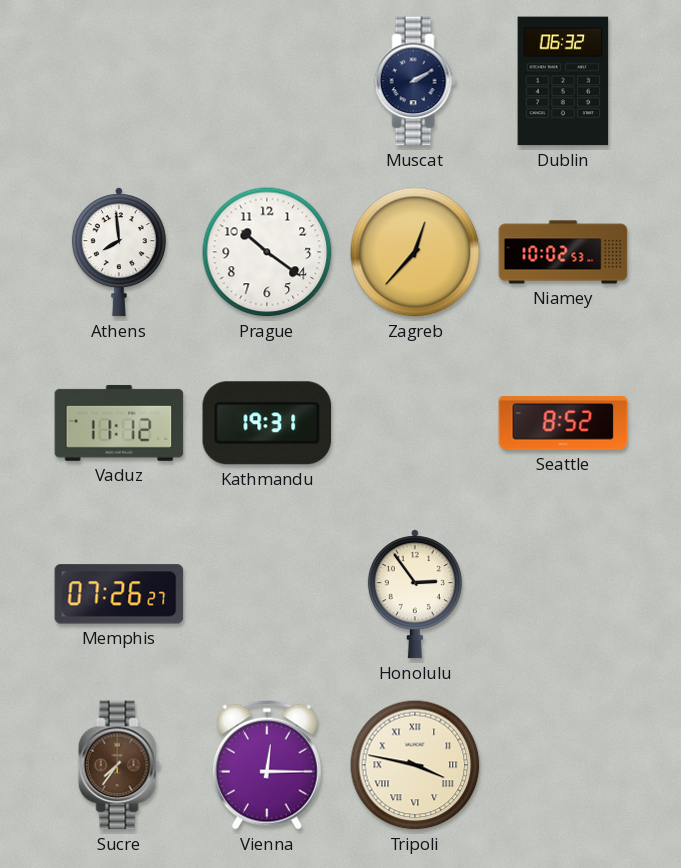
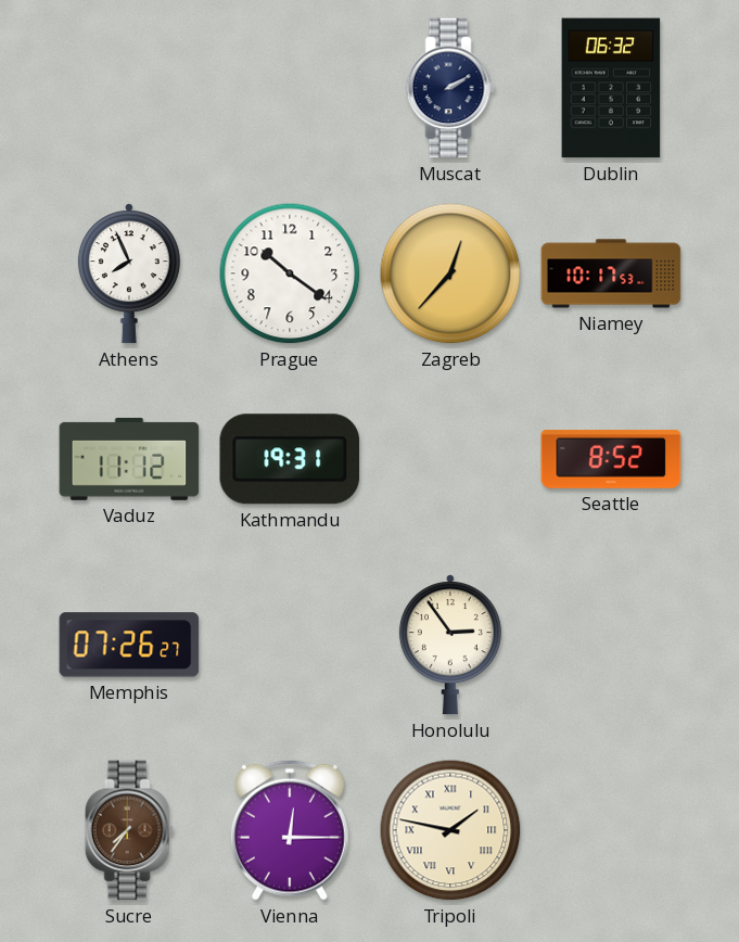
Athens: 7:59 -> 7:56 (129, 273)
Niamey: 10:02 -> 10:17 (611, 273)
Tripoli: 3:47 -> 1:47 (450, 830)
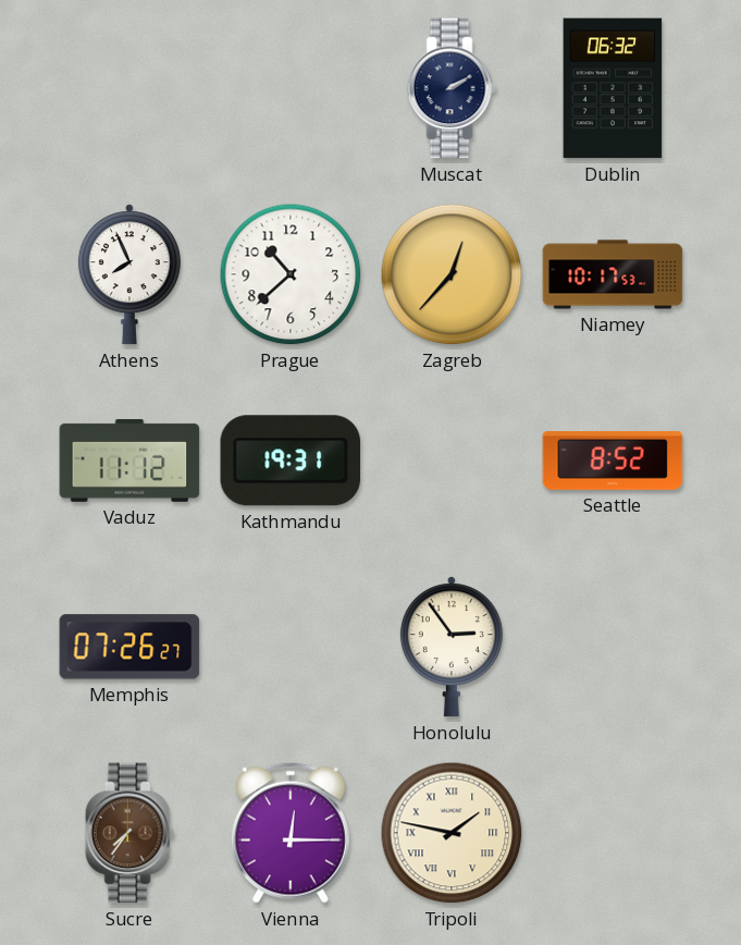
Prague: 10:21 -> 10:38 (291, 274)
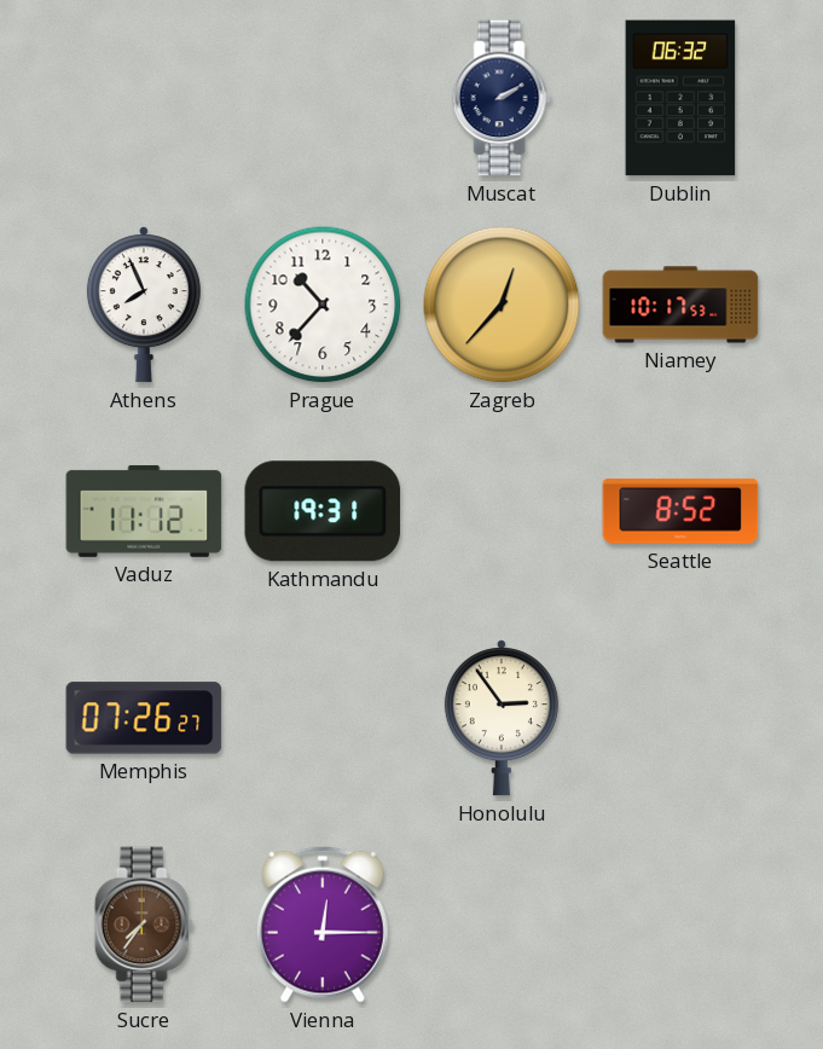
Prague: 10:38 -> 10:37 (323, 305)
Tripoli: 1:47 -> none (452, 833)
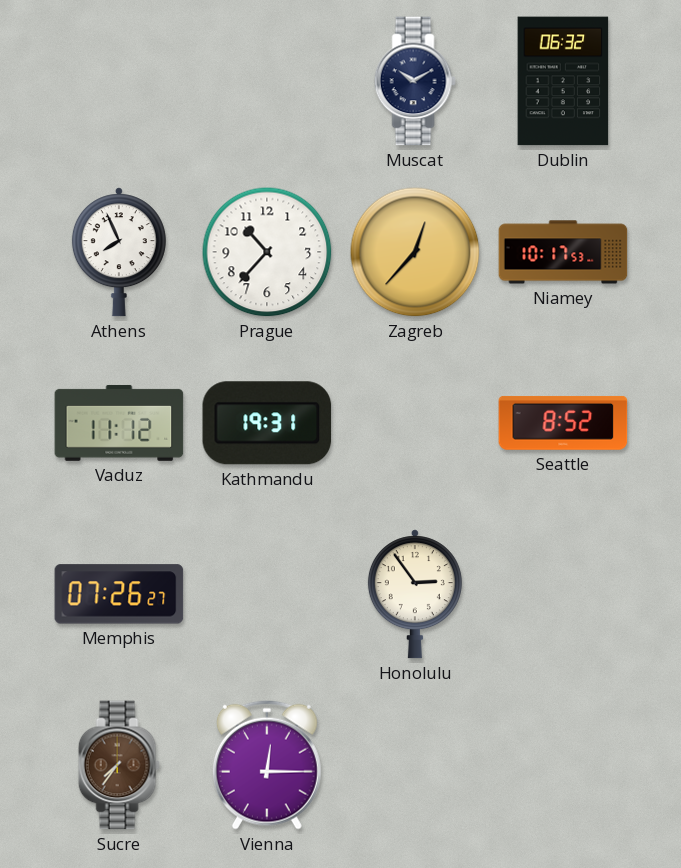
Muscat: 2:10 -> 10:10 (415, 81)
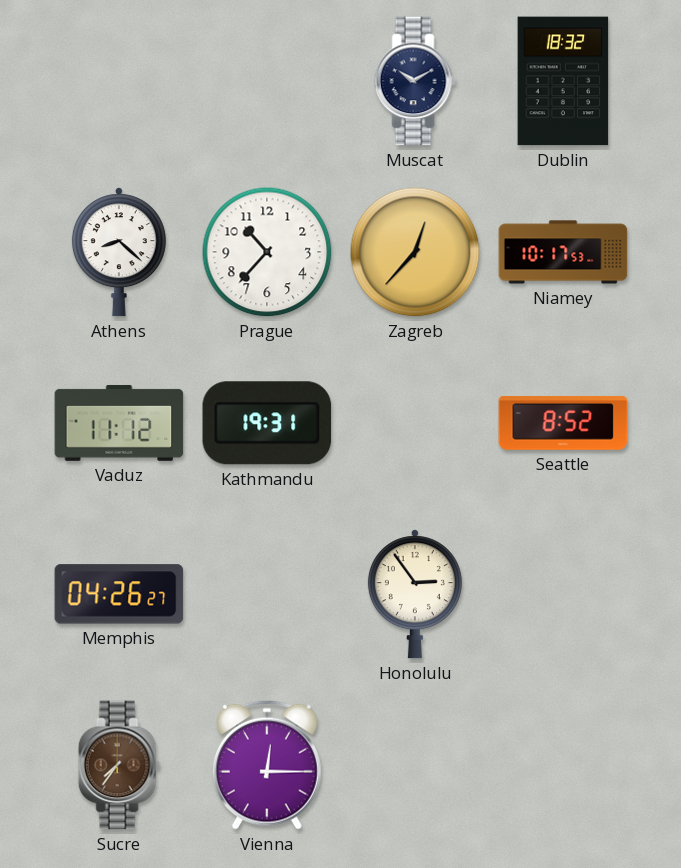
Dublin: 06:32 -> 18:32 (563, 81)
Athens: 7:56 -> 8:22 (119, 252)
Memphis: 07:26 -> 04:26 (119, 594)
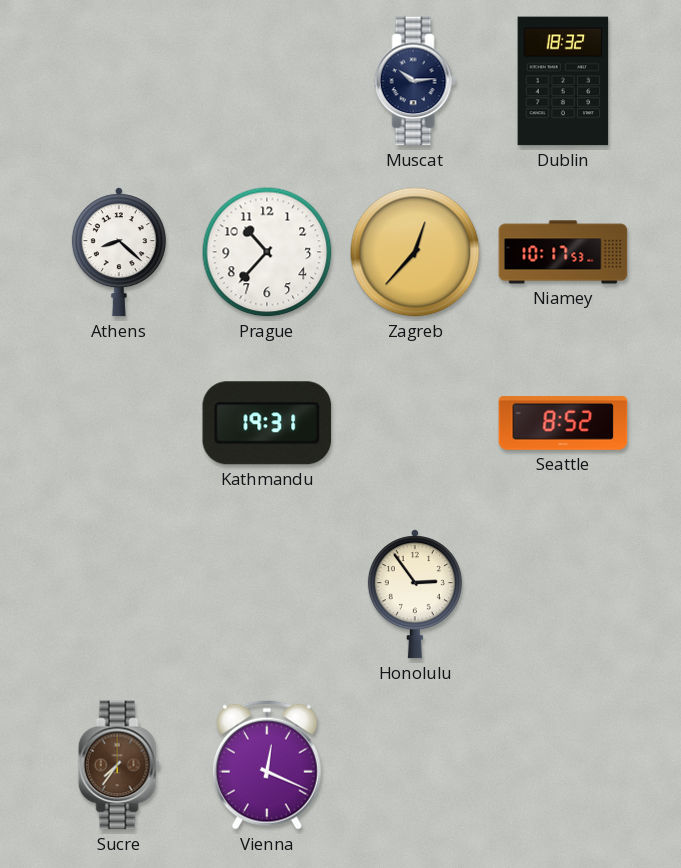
Muscat: 10:10 -> 10:14 (415, 81)
Vaduz: 11:12 -> none (119, 423)
Memphis: 04:26 -> none (119, 594)
Vienna: 12:15 -> 12:19 (267, 765)
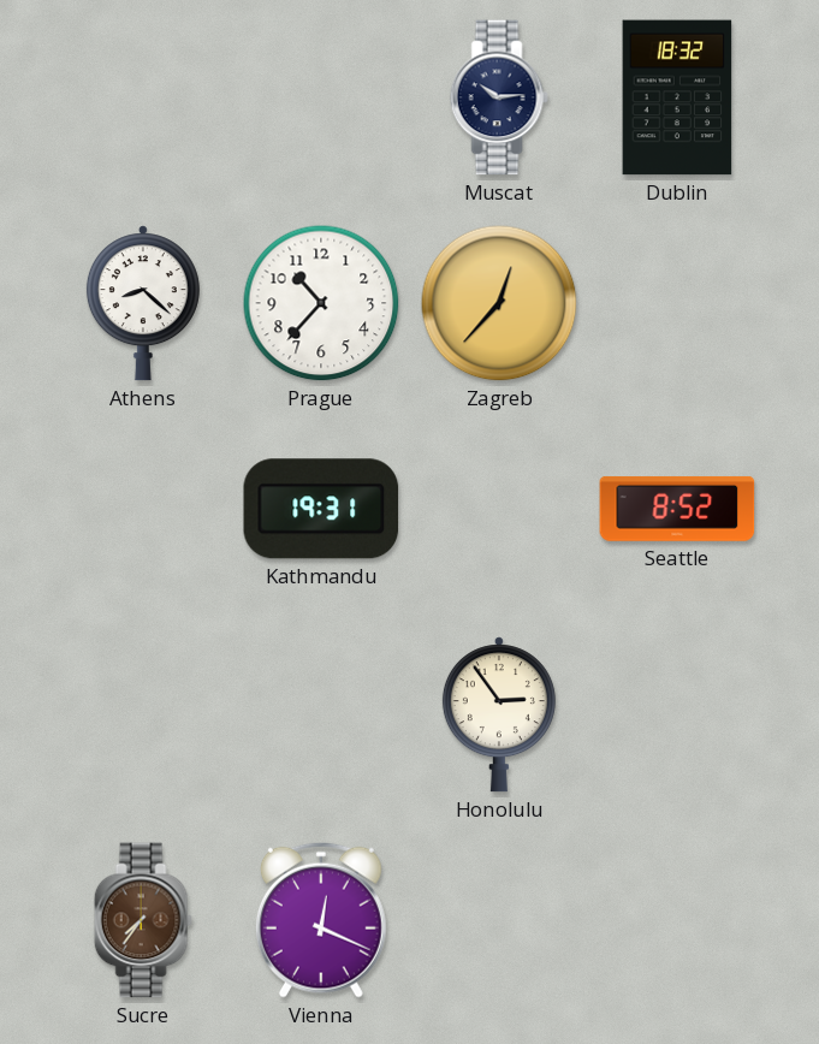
Niamey: 10:17 -> none (563, 252)
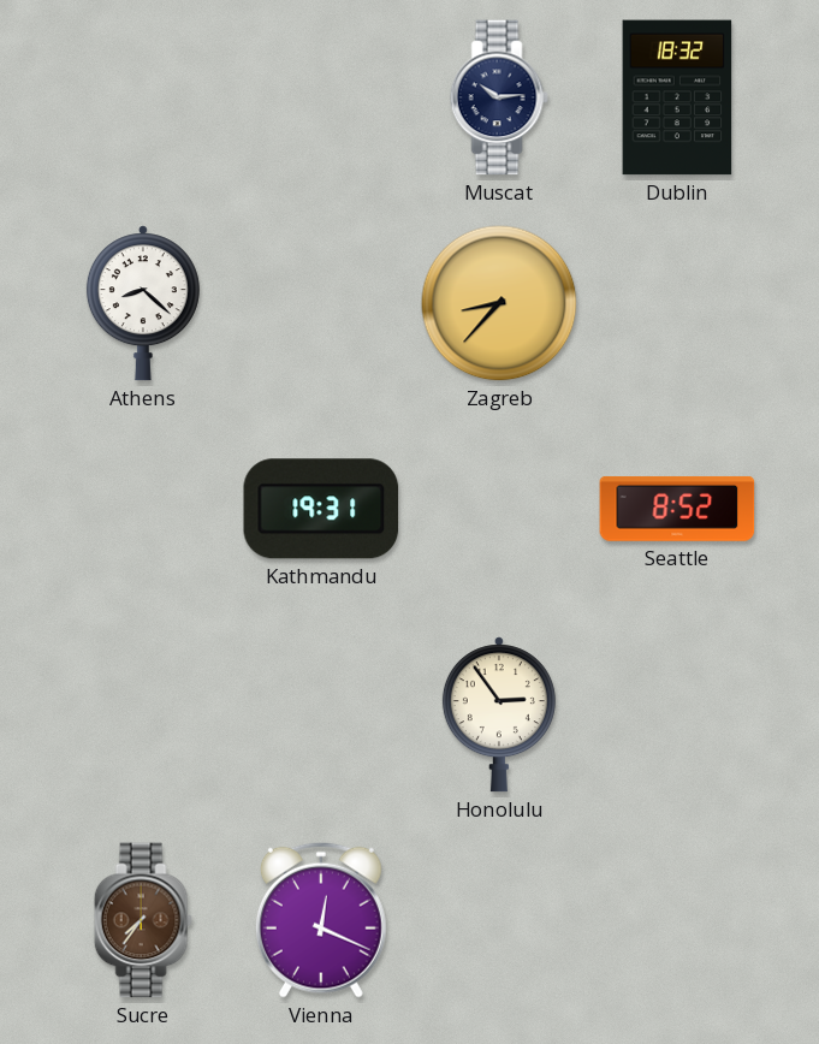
Prague: 10:37 -> none (321, 303)
Zagreb: 12:37 -> 8:37 (499, 303)
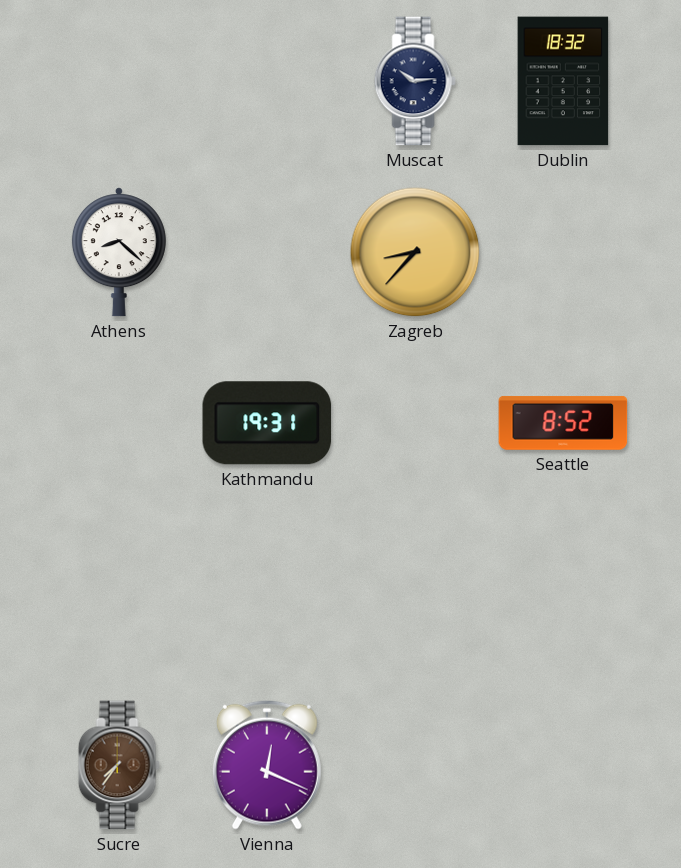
Honolulu: 2:54 -> none (499, 714)
